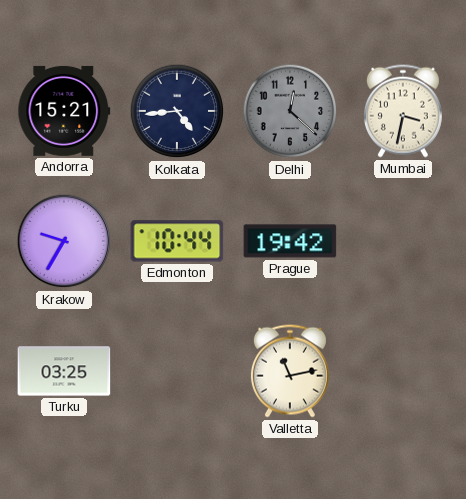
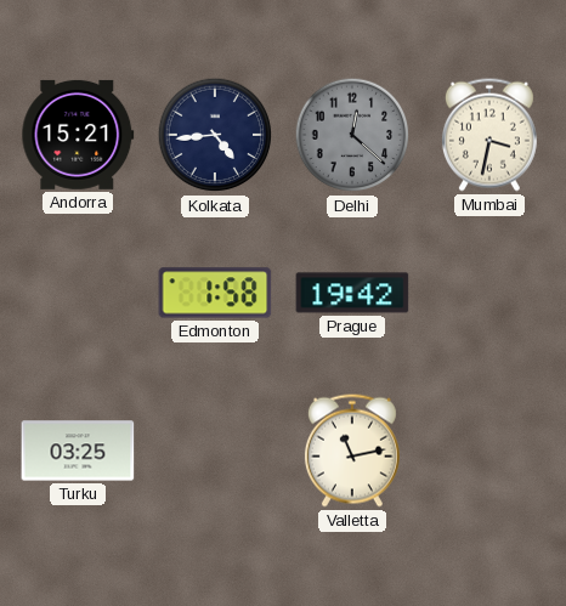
Krakow: 9:35 -> none (64, 241)
Edmonton: 10:44 -> 1:58 (215, 293)
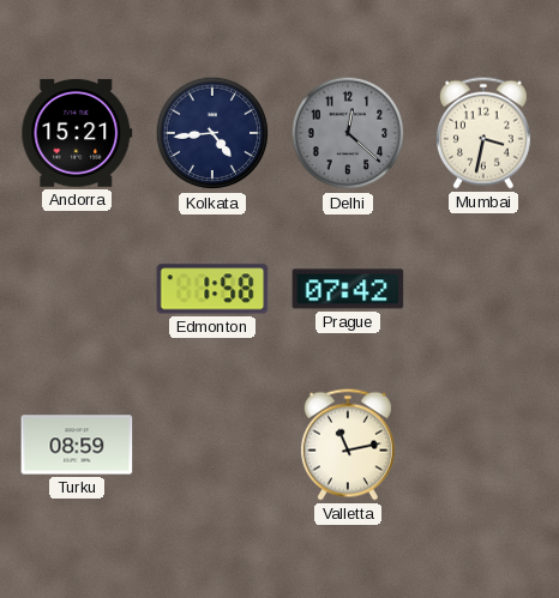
Prague: 19:42 -> 07:42 (348, 289)
Turku: 03:25 -> 08:59 (77, 445)
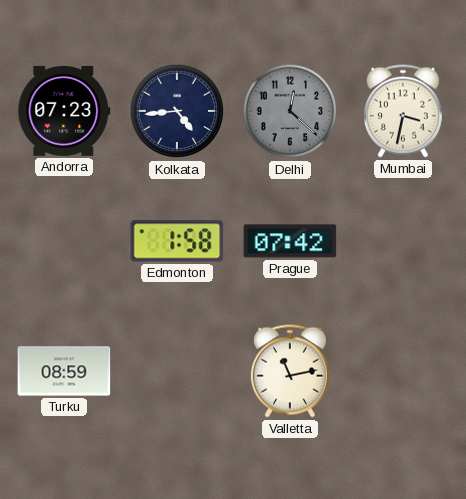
Andorra: 15:21 -> 07:23 (64, 111)
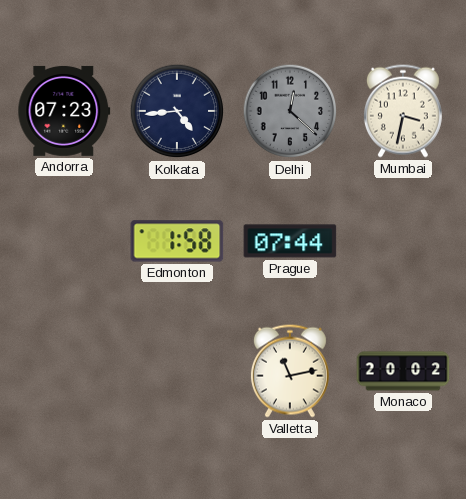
Prague: 07:42 -> 07:44 (290, 241)
Turku: 08:59 -> none (64, 371)
Monaco: none -> 20:02 (403, 371)
